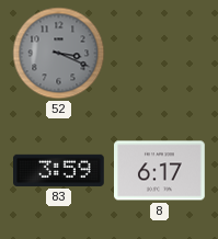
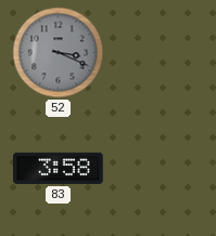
83: 3:59 -> 3:58 (59, 168)
8: 6:17 -> none (160, 171)
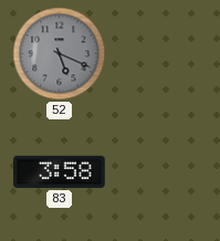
52: 3:19 -> 5:19 (60, 54)
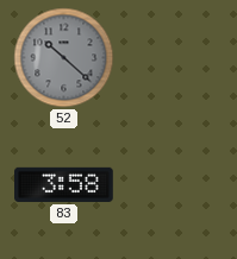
52: 5:19 -> 10:22 (64, 58)
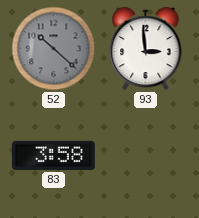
93: none -> 2:59 (146, 49)
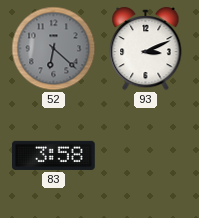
52: 10:22 -> 6:22 (54, 49)
93: 2:59 -> 3:11 (146, 49)
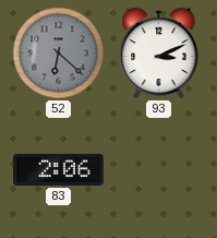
83: 3:58 -> 2:06 (59, 169)
